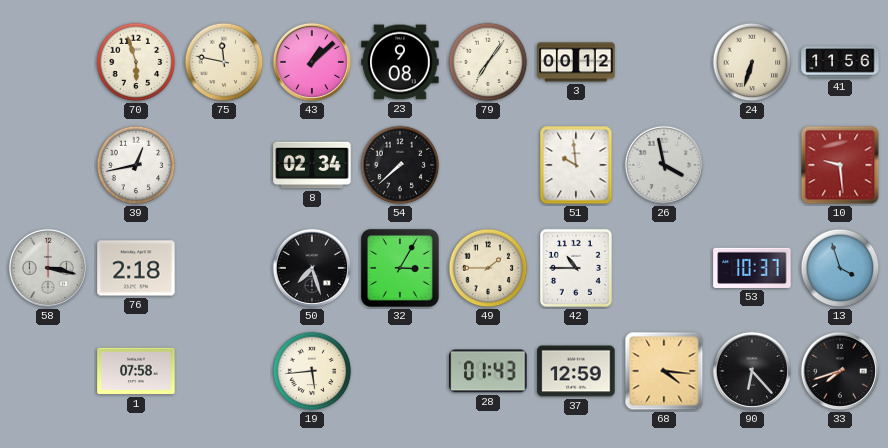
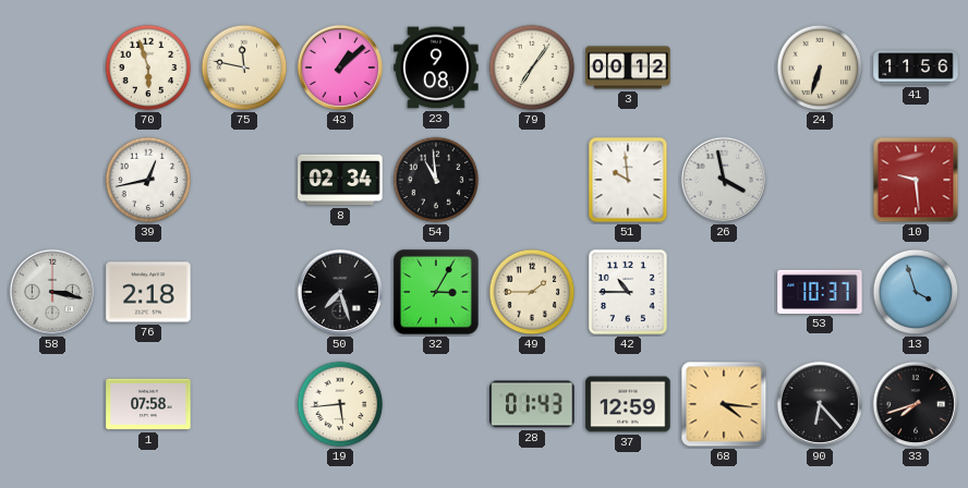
54: 7:38 -> 10:59 (436, 180)
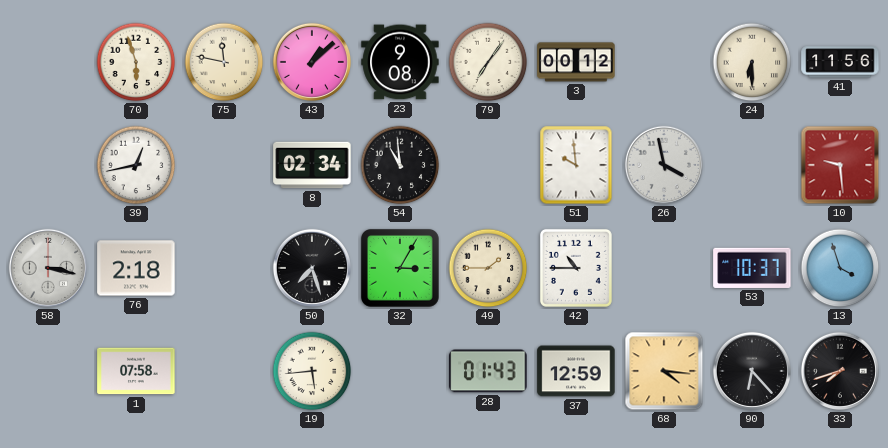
24: 6:33 -> 6:30 (752, 62)
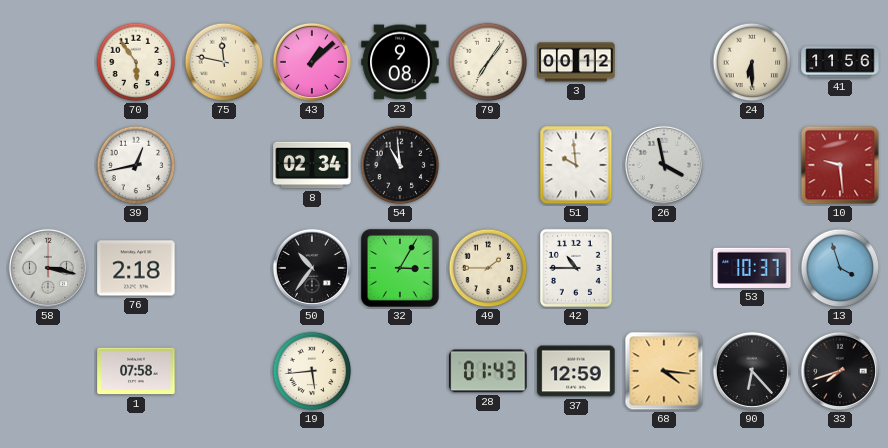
70: 5:57 -> 5:54 (136, 62)
50: 7:27 -> 10:36 (312, 268)
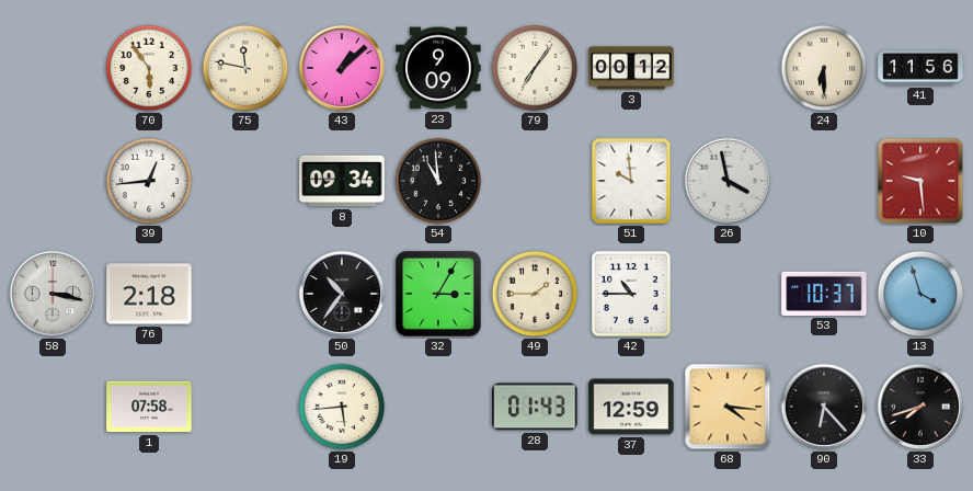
23: 9:08 -> 9:09 (438, 68)
39: 12:43 -> 12:44 (149, 181)
8: 02:34 -> 09:34 (342, 181)
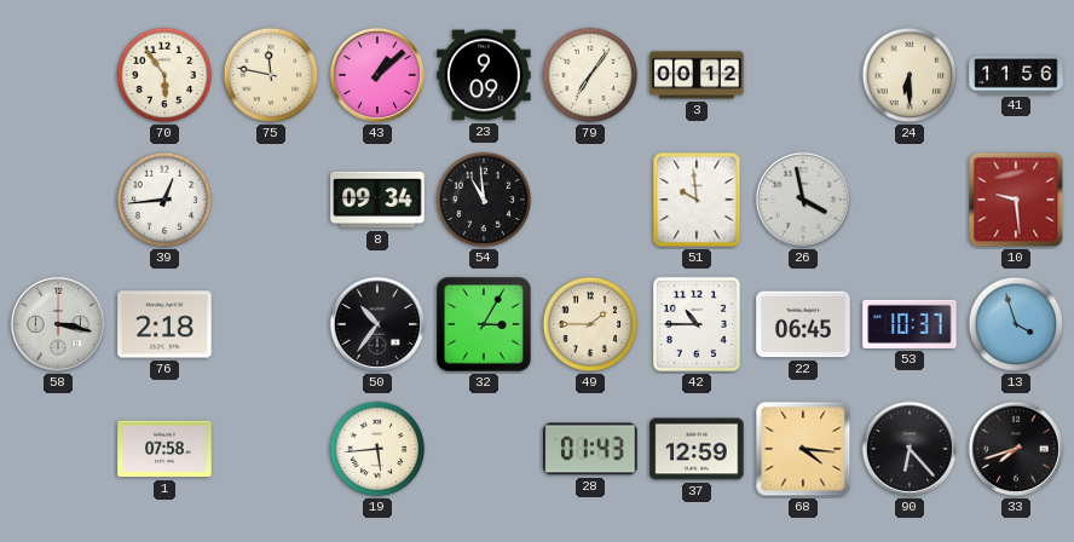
22: none -> 06:45 (803, 324)
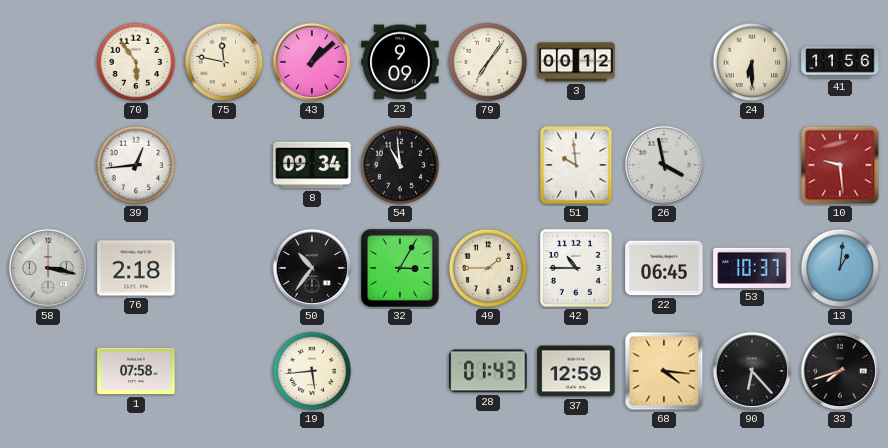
13: 3:57 -> 1:01 (840, 268)
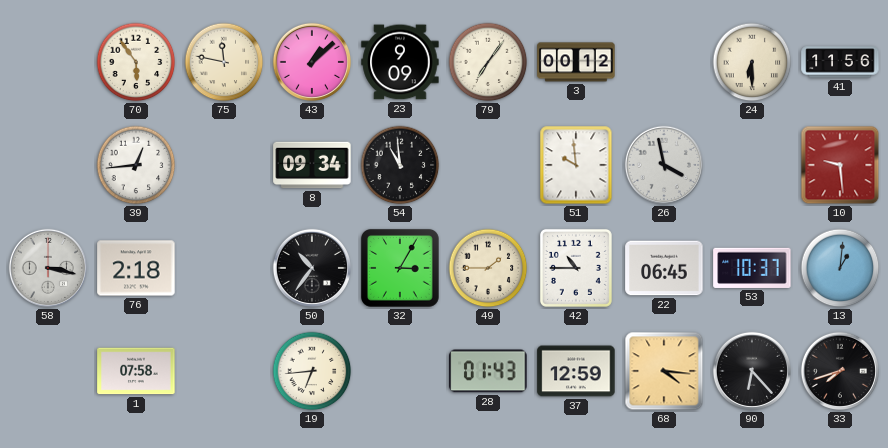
19: 5:44 -> 6:44 (312, 371)
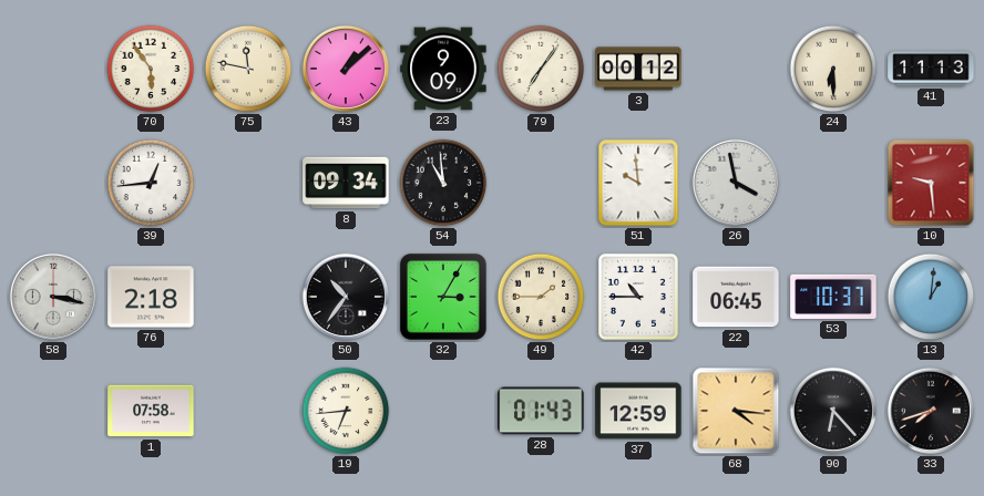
41: 11:56 -> 11:13 (931, 69)
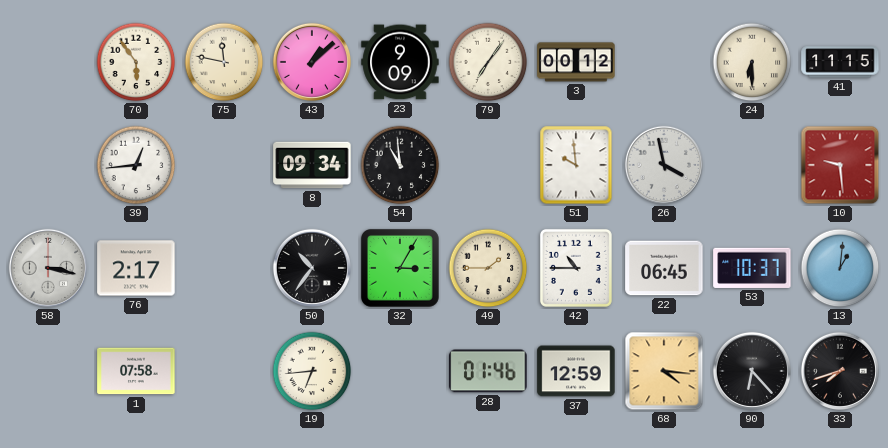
41: 11:13 -> 11:15 (840, 62)
76: 2:18 -> 2:17 (136, 268)
28: 01:43 -> 01:46 (488, 371)
